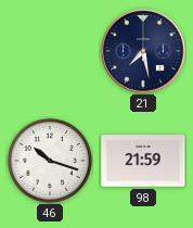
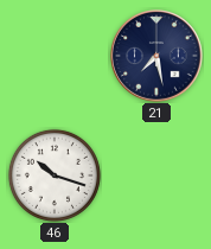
98: 21:59 -> none (143, 162)
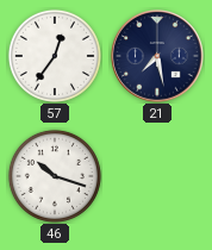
57: none -> 12:36 (55, 56)
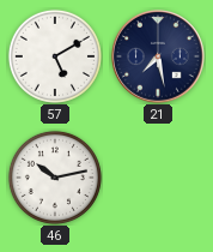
57: 12:36 -> 5:10 (55, 56)
46: 10:18 -> 10:13 (55, 178)
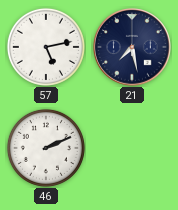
57: 5:10 -> 5:13 (46, 47)
46: 10:13 -> 2:11 (46, 148)
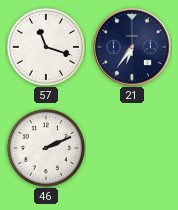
57: 5:13 -> 11:18 (46, 47)
21: 7:28 -> 6:36 (132, 47)
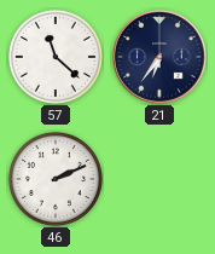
57: 11:18 -> 11:22 (56, 57)
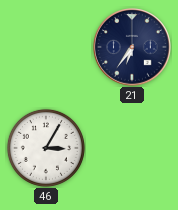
57: 11:22 -> none (56, 57)
46: 2:11 -> 3:05 (46, 148)
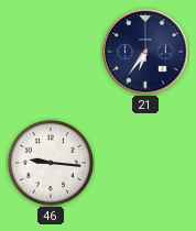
46: 3:05 -> 9:16 (51, 163)
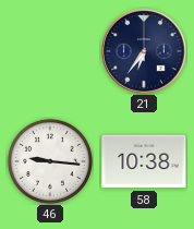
58: none -> 10:38 (144, 161)
